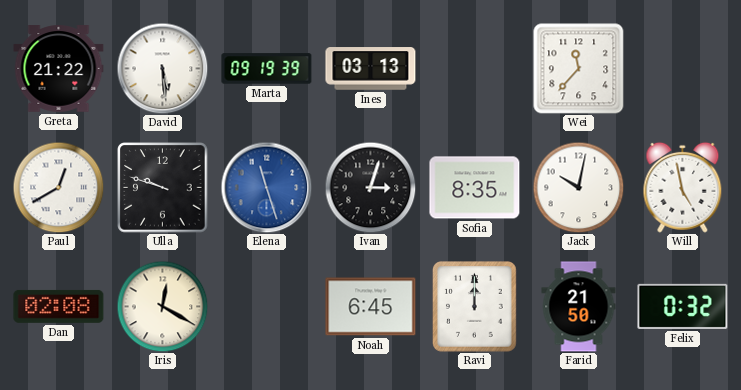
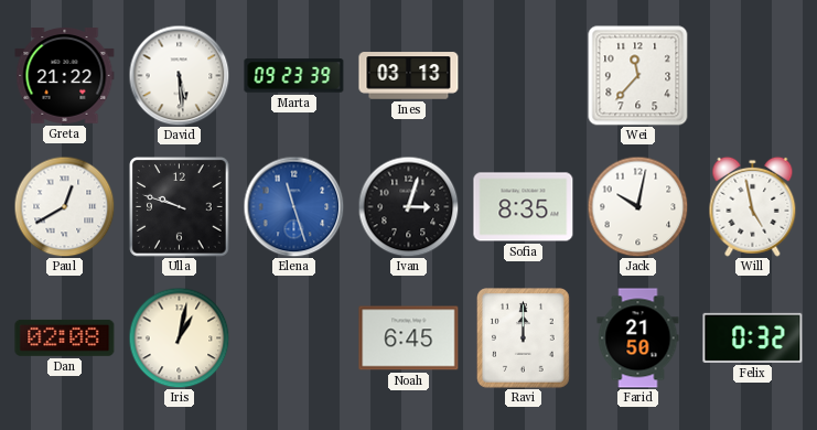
Marta: 09:19 -> 09:23 (294, 76)
Iris: 12:20 -> 1:02 (179, 337)
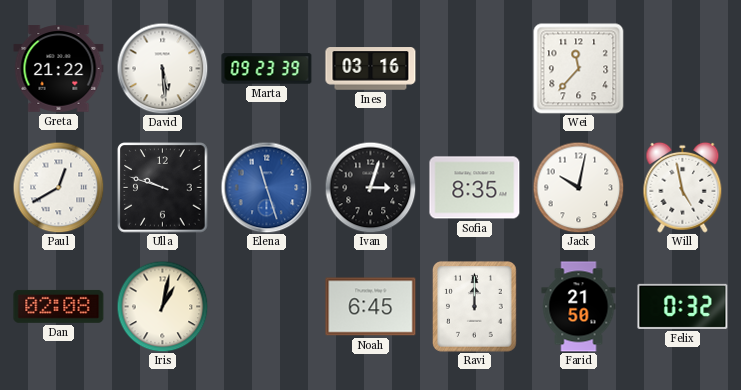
Ines: 03:13 -> 03:16 (371, 69)
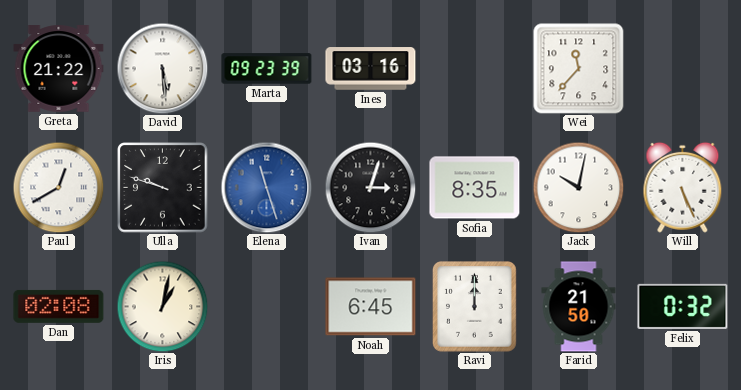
Will: 4:58 -> 5:26 (683, 187)
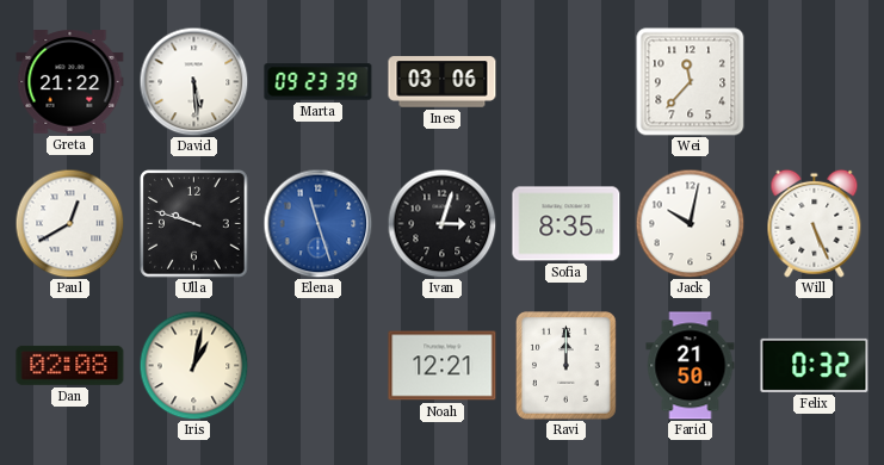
Ines: 03:16 -> 03:06 (443, 82)
Noah: 6:45 -> 12:21 (443, 366)
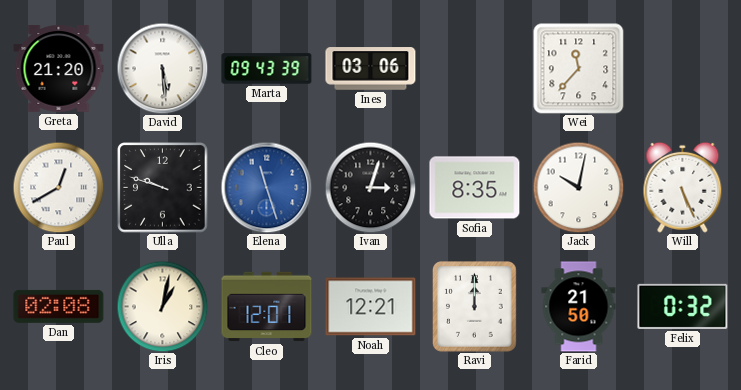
Greta: 21:22 -> 21:20 (59, 69)
Marta: 09:23 -> 09:43 (267, 69)
Cleo: none -> 12:01 (267, 307)
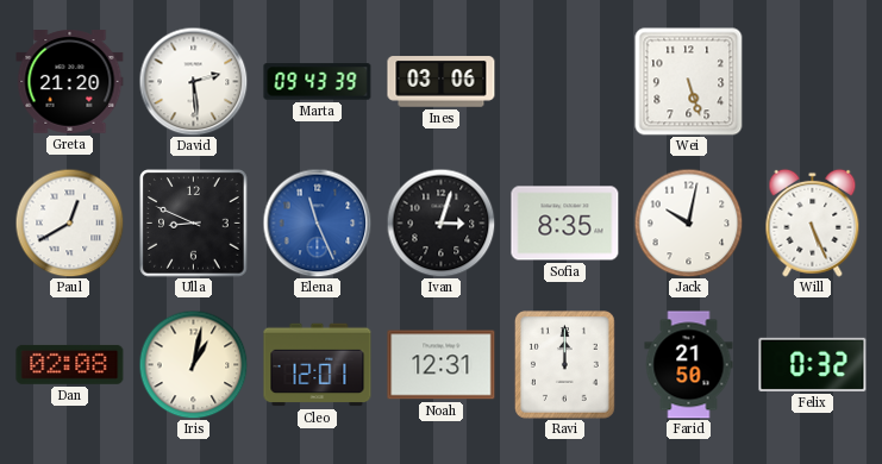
David: 5:29 -> 2:29 (193, 81)
Wei: 11:37 -> 5:27 (689, 82)
Ulla: 9:48 -> 8:49 (194, 224)
Elena: 11:27 -> 11:26 (317, 222)
Noah: 12:21 -> 12:31 (442, 365)
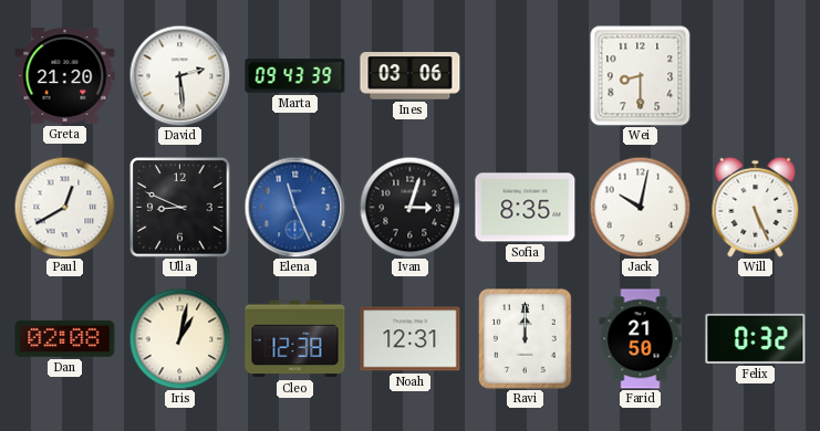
Wei: 5:27 -> 8:30 (641, 76)
Cleo: 12:01 -> 12:38 (295, 339)
